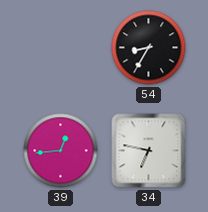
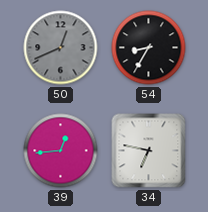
50: none -> 12:41 (61, 48)
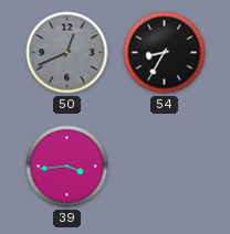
39: 12:44 -> 3:44 (67, 167)
34: 6:47 -> none (149, 151)
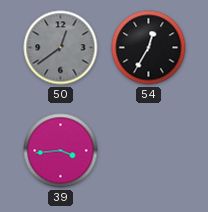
50: 12:41 -> 12:39 (61, 48)
54: 8:35 -> 12:35 (149, 48)
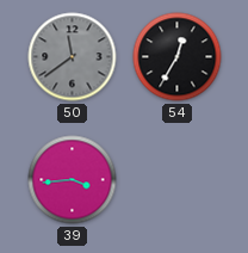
50: 12:39 -> 11:39 (73, 57)
